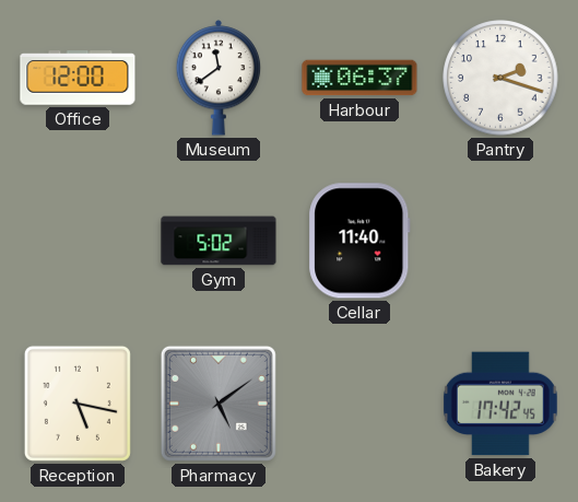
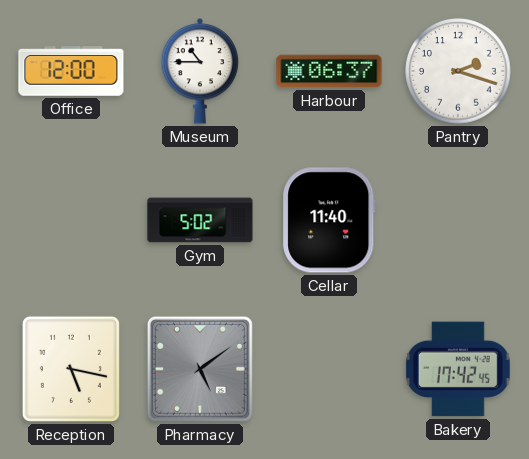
Museum: 11:39 -> 10:45 (200, 71)
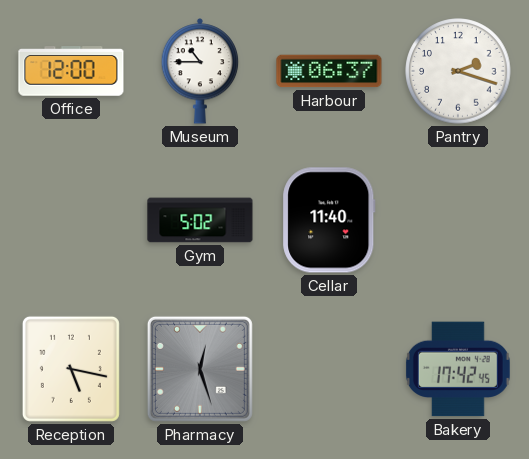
Pharmacy: 5:09 -> 12:27 (200, 369)
